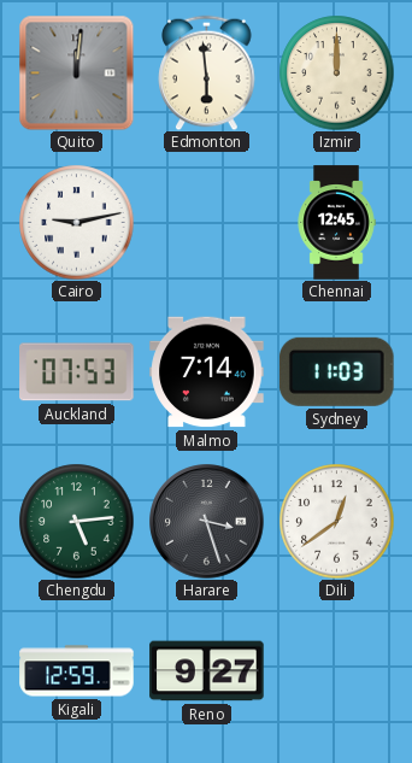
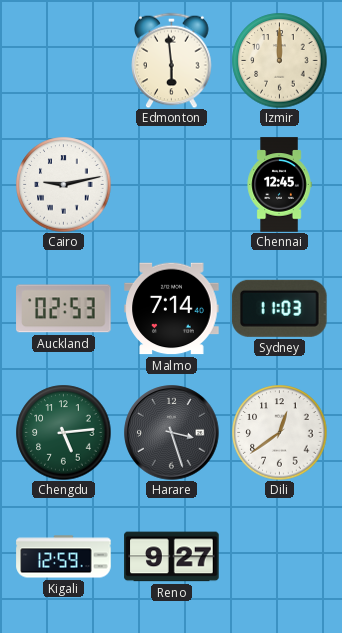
Quito: 12:01 -> none (76, 72)
Auckland: 07:53 -> 02:53 (64, 309)
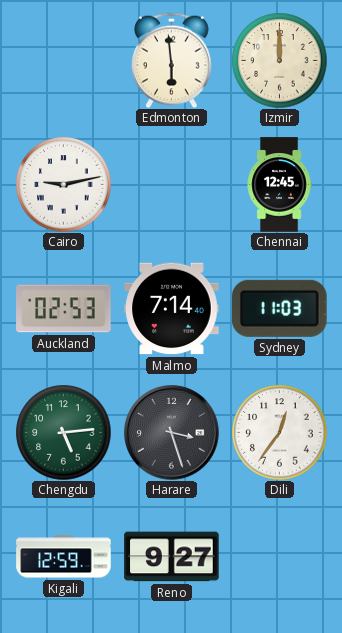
Dili: 12:39 -> 12:36 (279, 432)
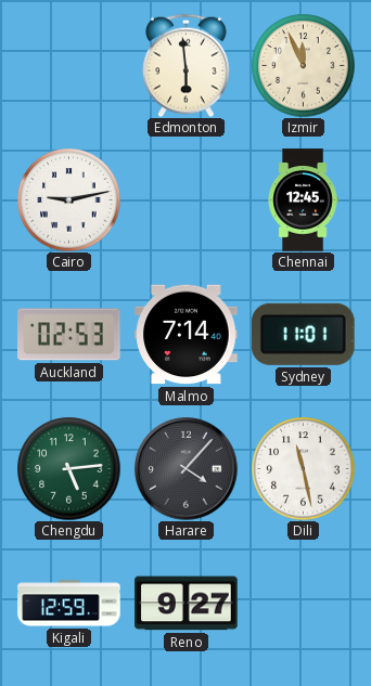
Izmir: 12:00 -> 11:56 (303, 65)
Sydney: 11:03 -> 11:01 (304, 334)
Harare: 3:27 -> 4:07 (187, 469)
Dili: 12:36 -> 11:28 (303, 468)
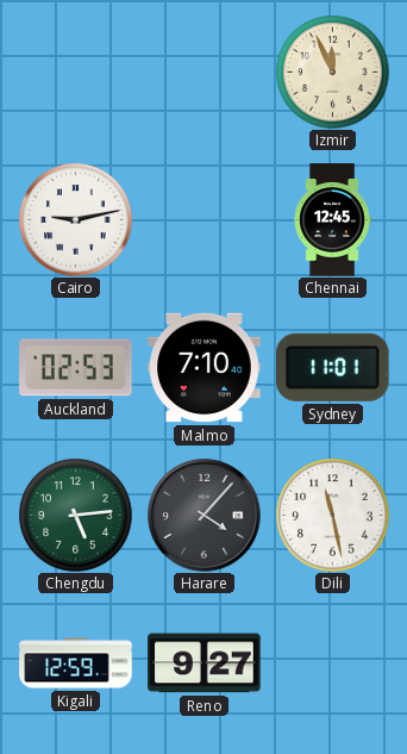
Edmonton: 5:59 -> none (187, 65)
Malmo: 7:14 -> 7:10 (205, 368)
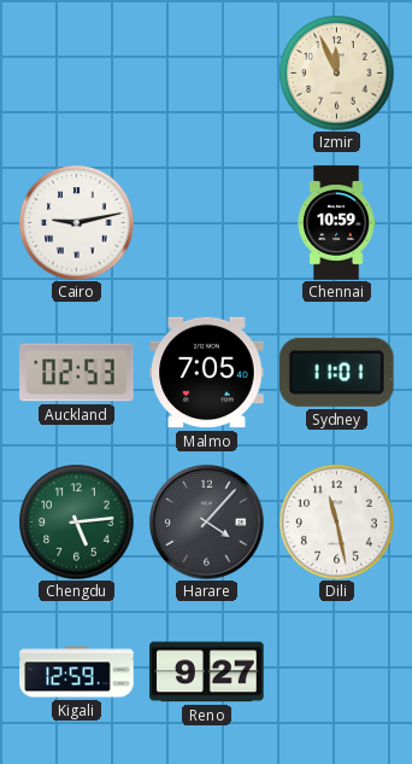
Chennai: 12:45 -> 10:59 (336, 223)
Malmo: 7:10 -> 7:05 (207, 373)
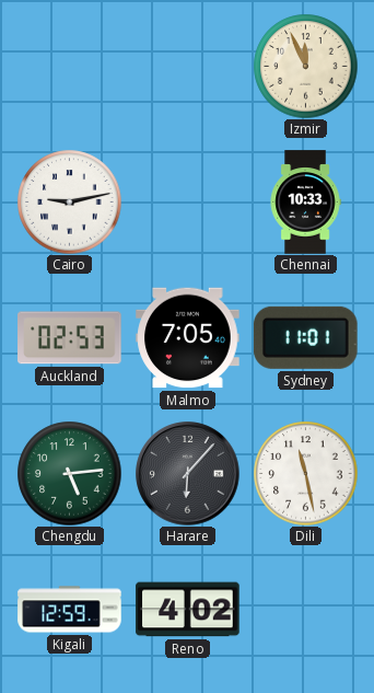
Chennai: 10:59 -> 10:33 (305, 203)
Harare: 4:07 -> 6:07 (188, 474)
Reno: 9:27 -> 4:02 (188, 610)
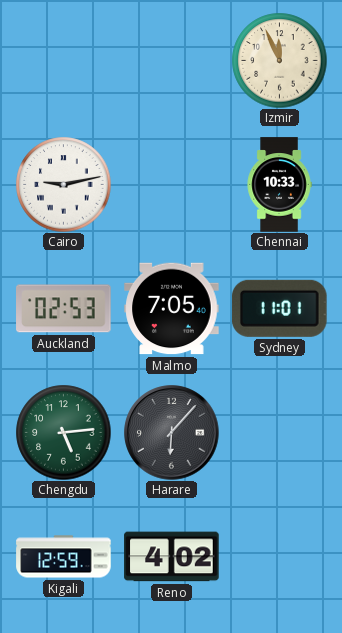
Dili: 11:28 -> none (305, 473)
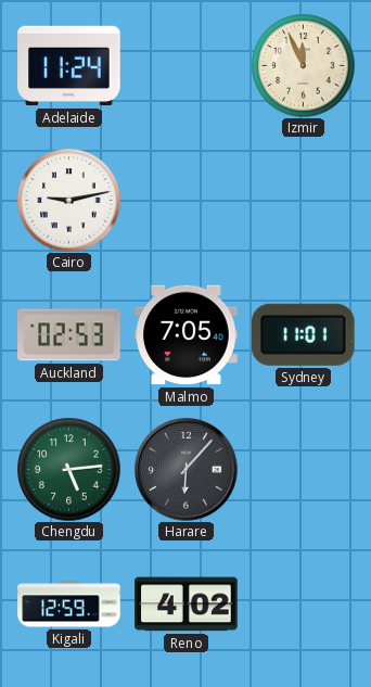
Adelaide: none -> 11:24 (69, 66)
Chennai: 10:33 -> none (279, 185)
